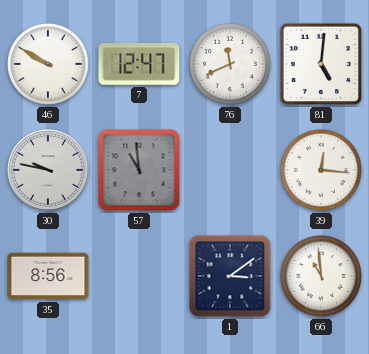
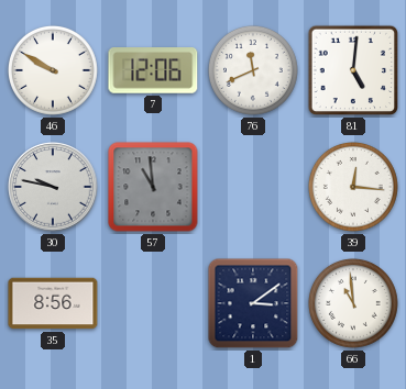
7: 12:47 -> 12:06 (153, 71)
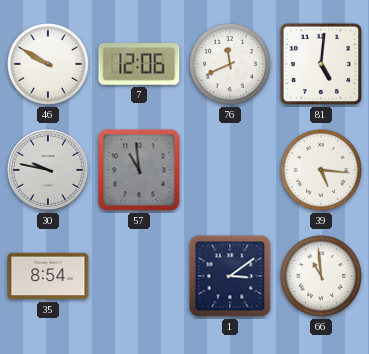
39: 12:16 -> 5:16 (321, 170)
35: 8:56 -> 8:54 (48, 276)
